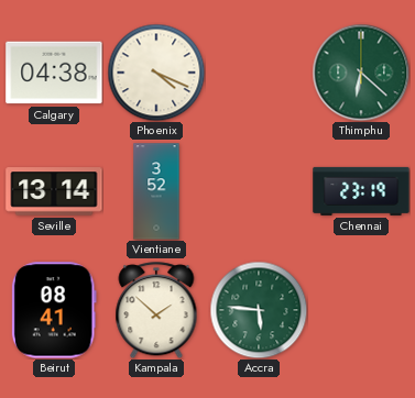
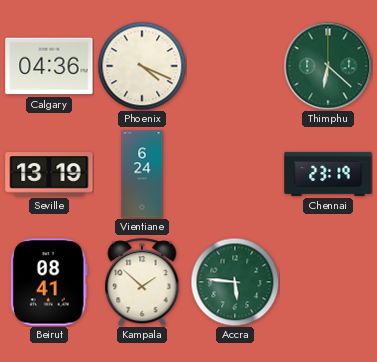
Calgary: 04:38 -> 04:36 (49, 66)
Seville: 13:14 -> 13:19 (49, 174)
Vientiane: 3:52 -> 6:24 (142, 174)
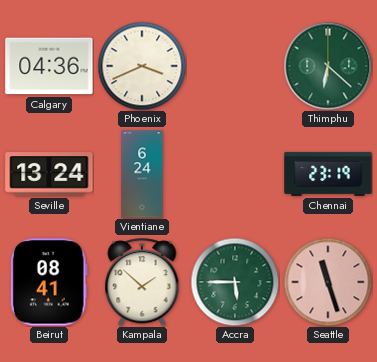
Phoenix: 4:19 -> 3:41 (142, 66)
Seville: 13:19 -> 13:24 (49, 174)
Accra: 5:46 -> 5:45 (235, 282)
Seattle: none -> 11:27 (328, 282)
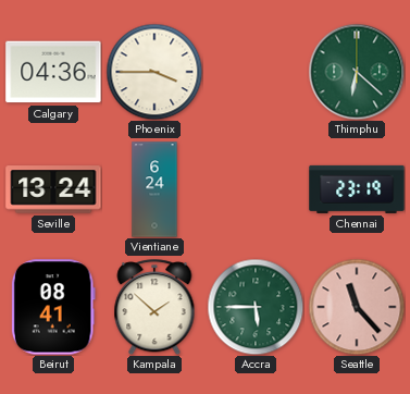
Phoenix: 3:41 -> 3:45 (154, 72)
Seattle: 11:27 -> 11:23 (357, 307)
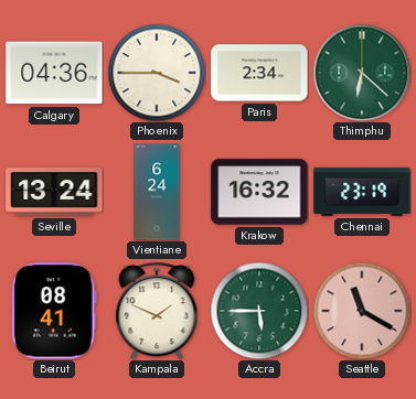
Paris: none -> 2:34 (259, 73)
Krakow: none -> 16:32 (259, 192)
Kampala: 1:52 -> 1:49 (157, 311)
Seattle: 11:23 -> 11:20 (362, 311)
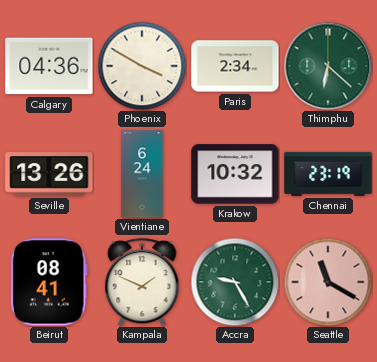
Phoenix: 3:45 -> 3:50 (142, 66)
Seville: 13:24 -> 13:26 (49, 174)
Krakow: 16:32 -> 10:32 (235, 174)
Accra: 5:45 -> 9:25 (235, 282)
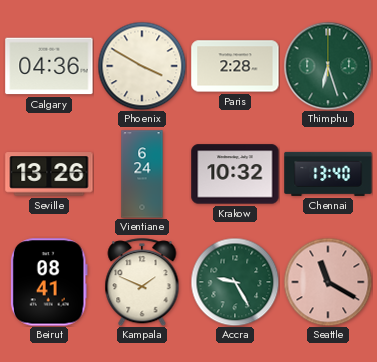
Paris: 2:34 -> 2:28 (235, 66)
Thimphu: 6:22 -> 6:27 (328, 66)
Chennai: 23:19 -> 13:40 (328, 174)
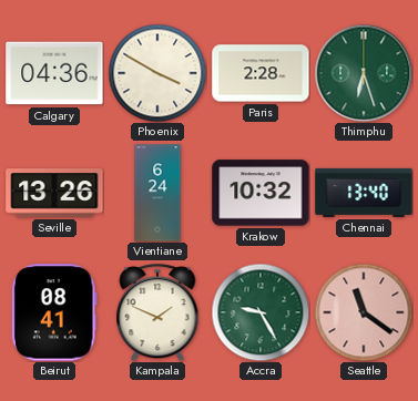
Seattle: 11:20 -> 11:21 (364, 312)
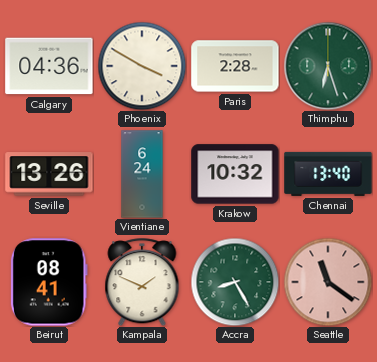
Accra: 9:25 -> 8:25 (235, 282)
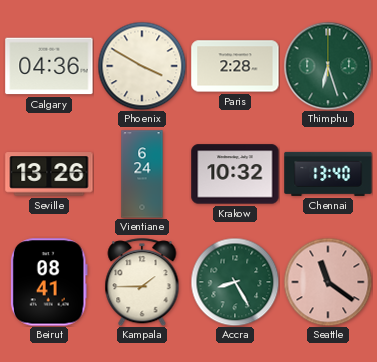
Kampala: 1:49 -> 1:45 (142, 282)
